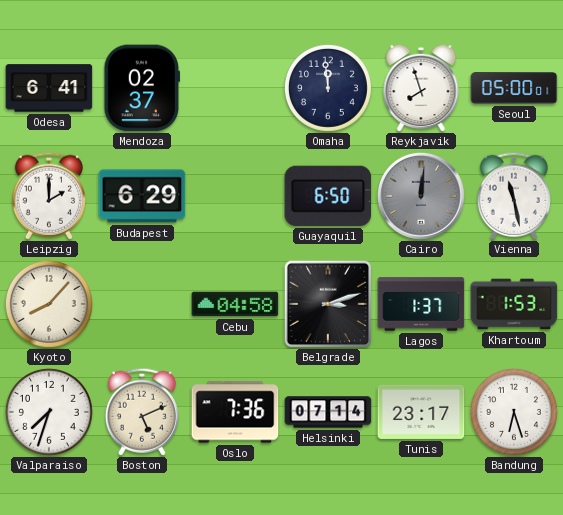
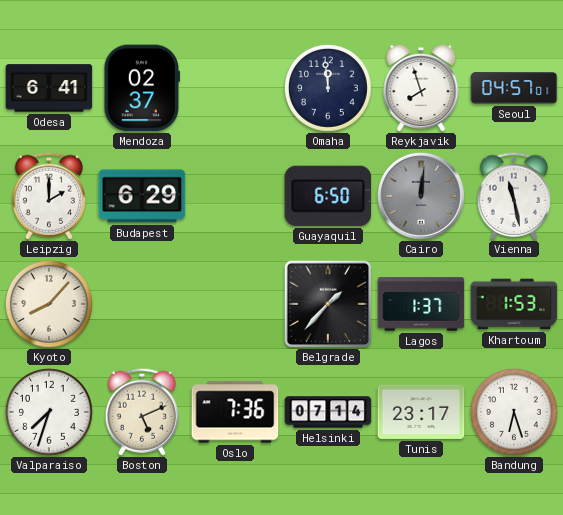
Seoul: 05:00 -> 04:57 (514, 88)
Cebu: 04:58 -> none (235, 304)
Belgrade: 3:12 -> 1:37 (328, 304)
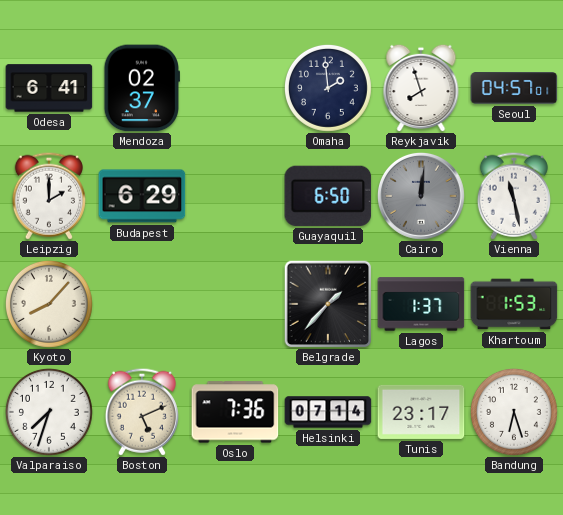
Omaha: 11:59 -> 1:59 (328, 88)
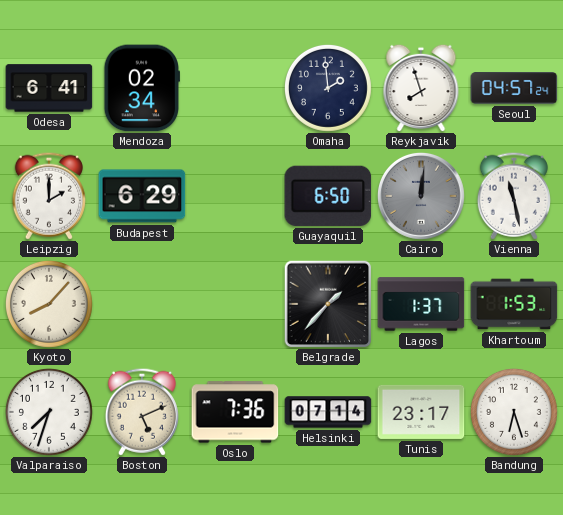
Mendoza: 02:37 -> 02:34 (141, 88)
Seoul: 04:57:01 -> 04:57:24 (514, 88)
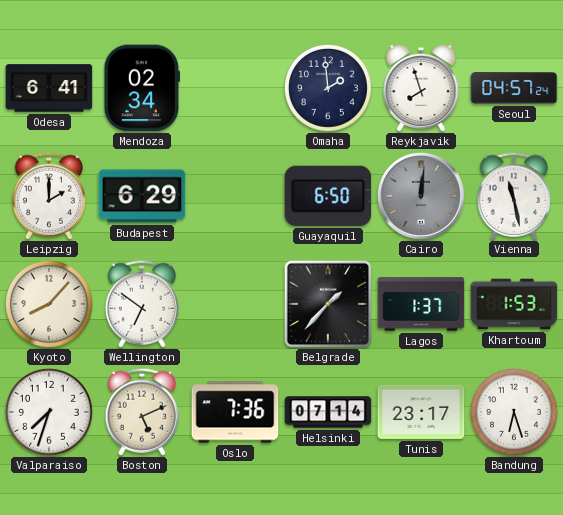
Wellington: none -> 6:51 (142, 304)
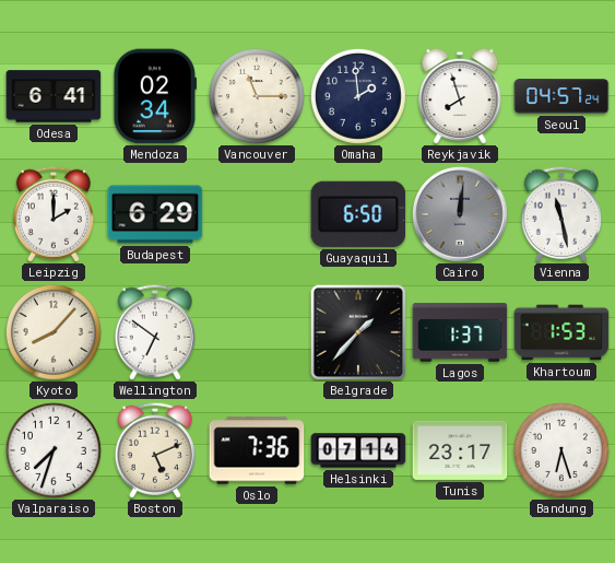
Vancouver: none -> 11:15 (257, 96)
